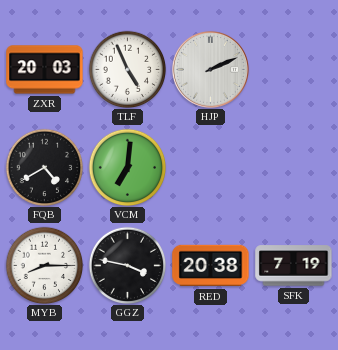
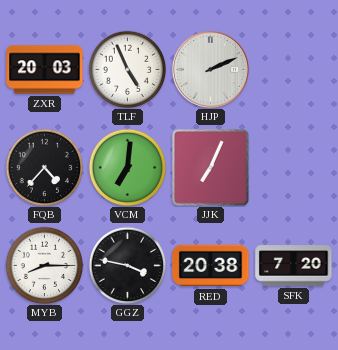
FQB: 4:40 -> 4:37 (44, 167)
JJK: none -> 7:04 (211, 168)
SFK: 7:19 -> 7:20 (294, 266)
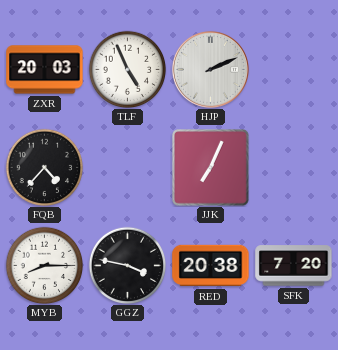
VCM: 7:01 -> none (127, 167)
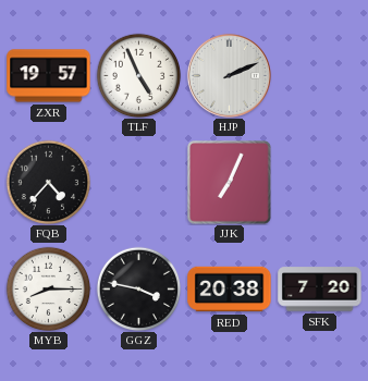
ZXR: 20:03 -> 19:57 (49, 76)
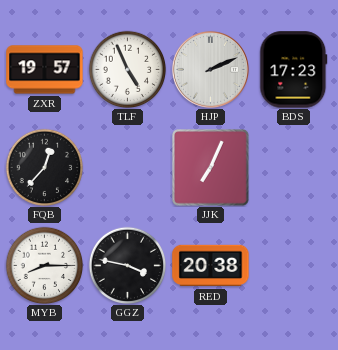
BDS: none -> 17:23 (294, 70)
FQB: 4:37 -> 12:37 (44, 167)
SFK: 7:20 -> none (320, 290)
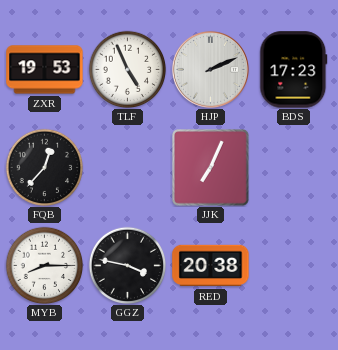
ZXR: 19:57 -> 19:53 (45, 70)
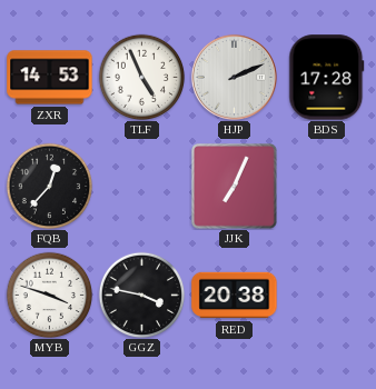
ZXR: 19:53 -> 14:53 (50, 78)
BDS: 17:23 -> 17:28 (327, 78)
MYB: 8:15 -> 3:48 (49, 295)
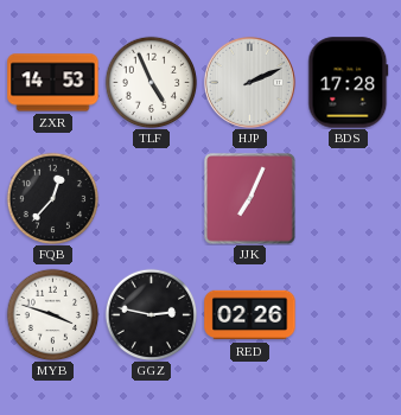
GGZ: 3:47 -> 2:47 (151, 314)
RED: 20:38 -> 02:26 (250, 315)
